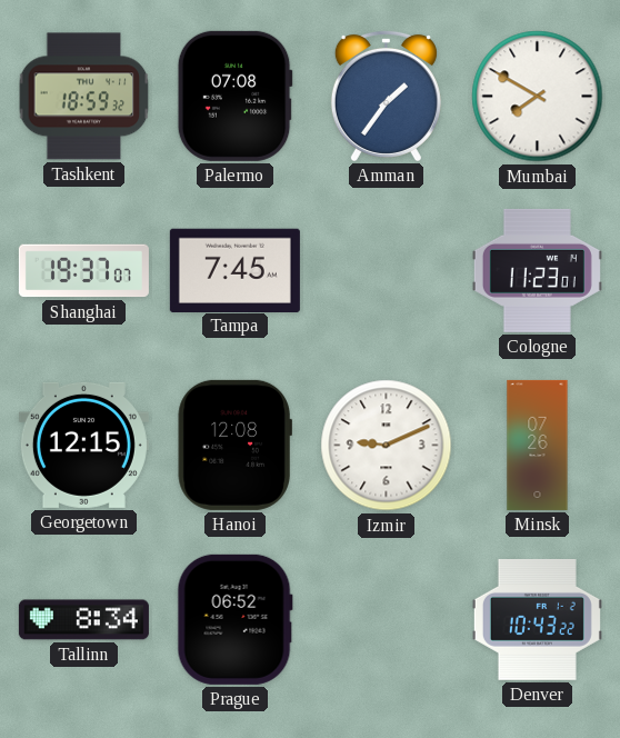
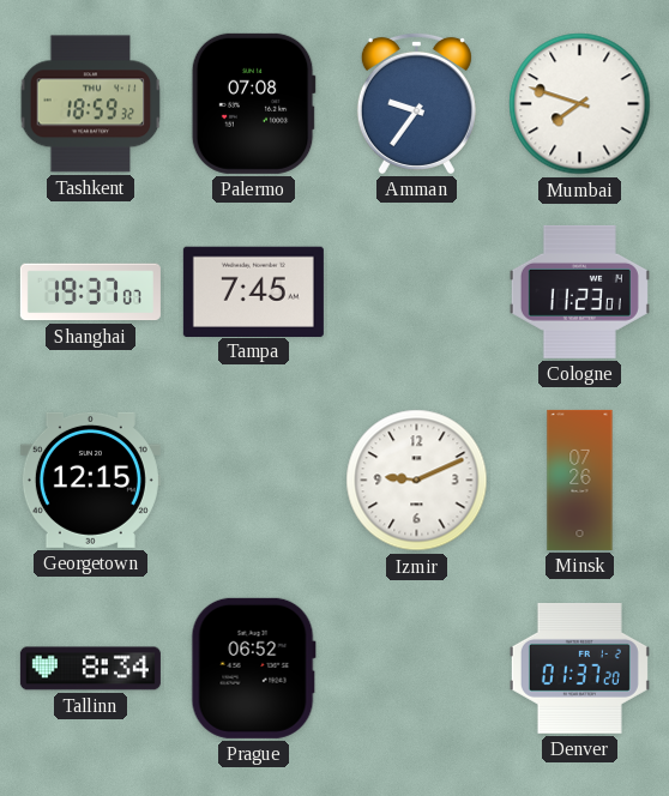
Amman: 1:36 -> 9:36 (416, 103)
Mumbai: 7:50 -> 7:48 (580, 104)
Hanoi: 12:08 -> none (234, 445)
Denver: 10:43 -> 01:37 (579, 668)
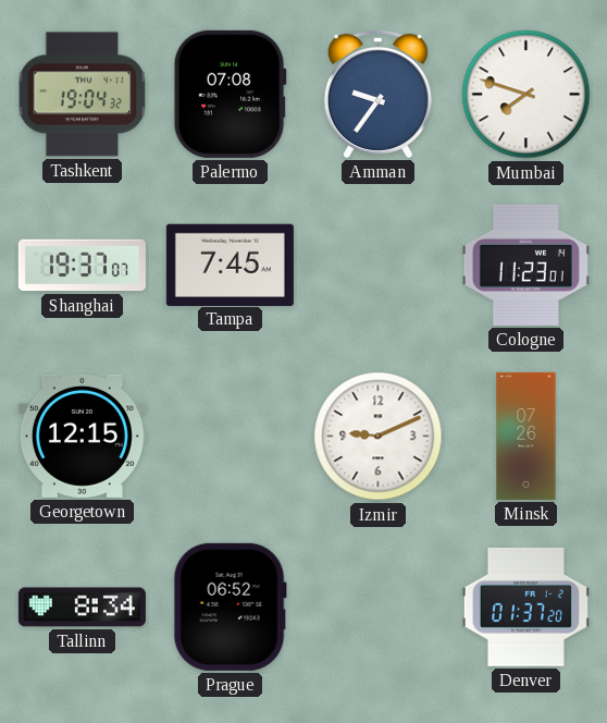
Tashkent: 18:59 -> 19:04 (83, 95)
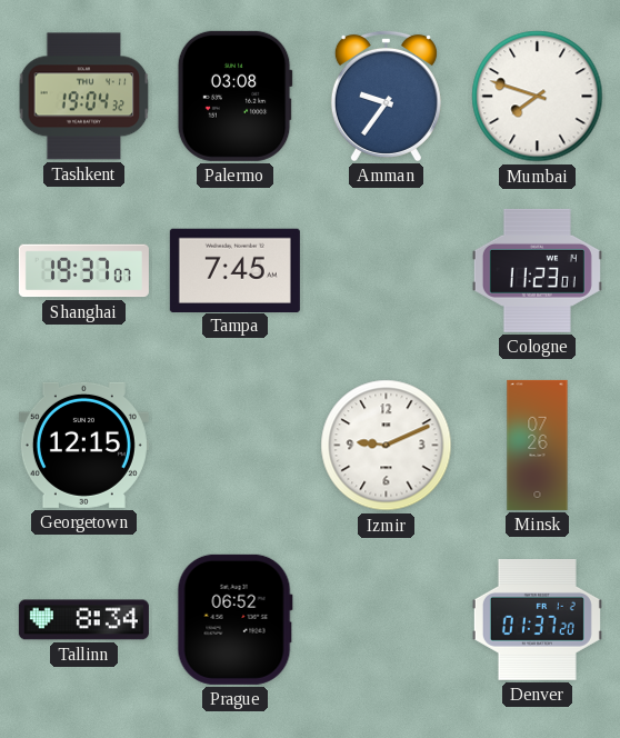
Palermo: 07:08 -> 03:08 (234, 96)
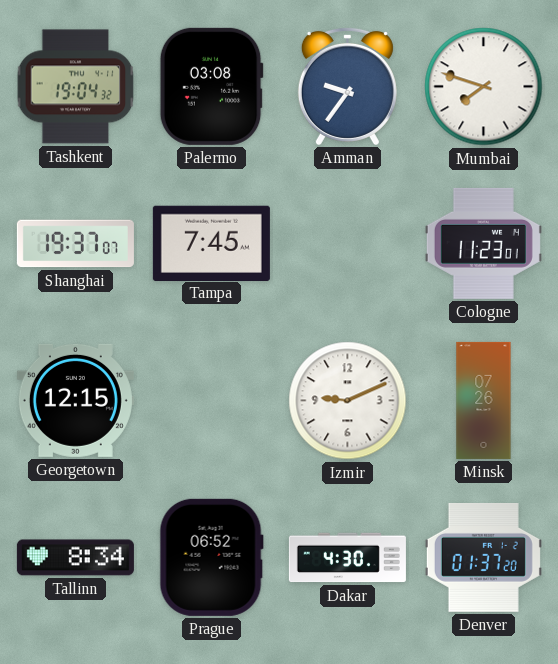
Dakar: none -> 4:30 (347, 558)
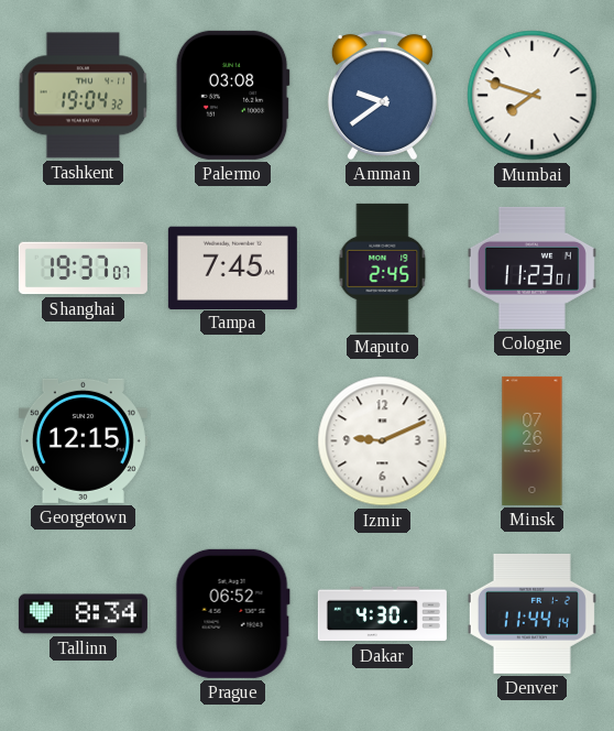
Amman: 9:36 -> 9:39 (382, 95)
Maputo: none -> 2:45 (383, 268)
Denver: 01:37 -> 11:44 (531, 613)
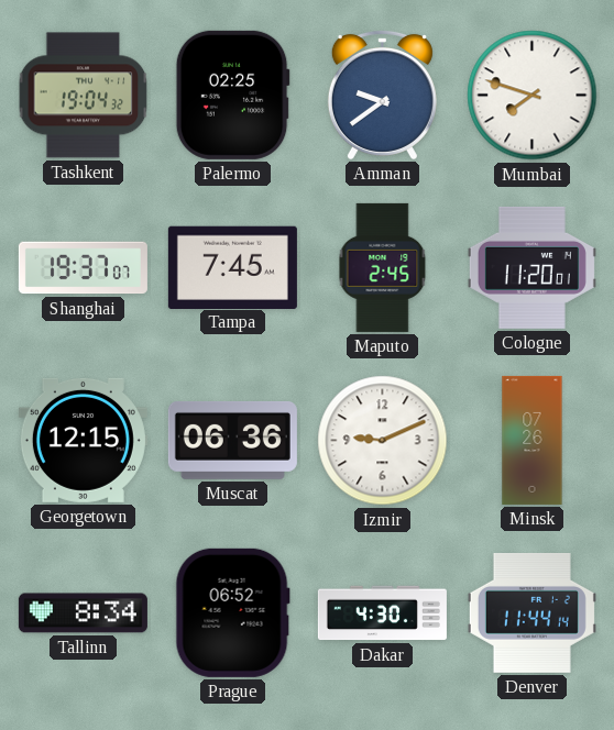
Palermo: 03:08 -> 02:25 (232, 95)
Cologne: 11:23 -> 11:20 (531, 267)
Muscat: none -> 06:36 (232, 440)
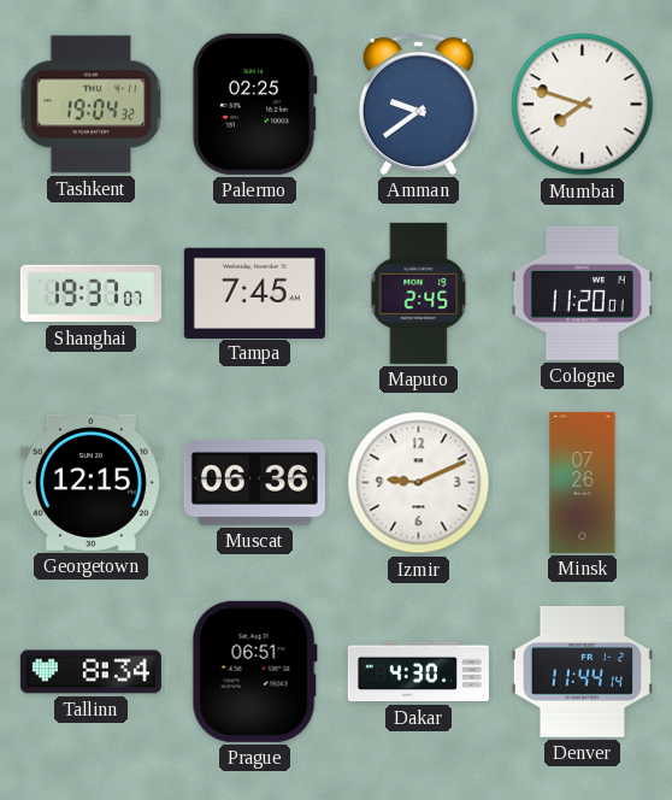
Prague: 06:52 -> 06:51 (254, 671)
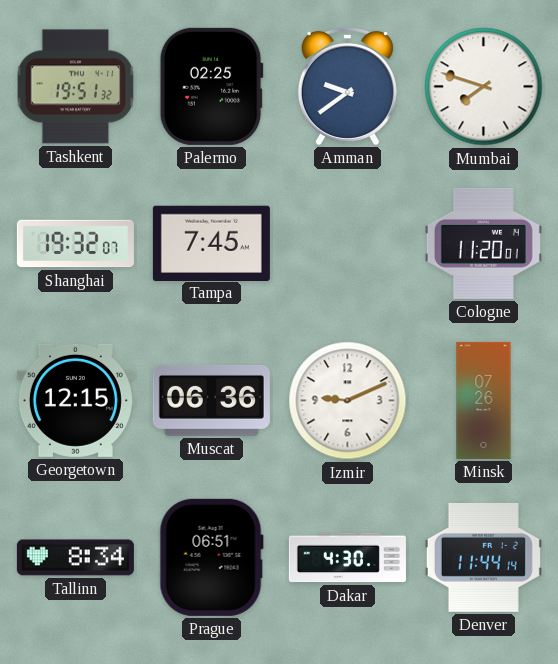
Tashkent: 19:04 -> 19:51 (76, 87)
Shanghai: 19:37 -> 19:32 (75, 244)
Maputo: 2:45 -> none (419, 293)
